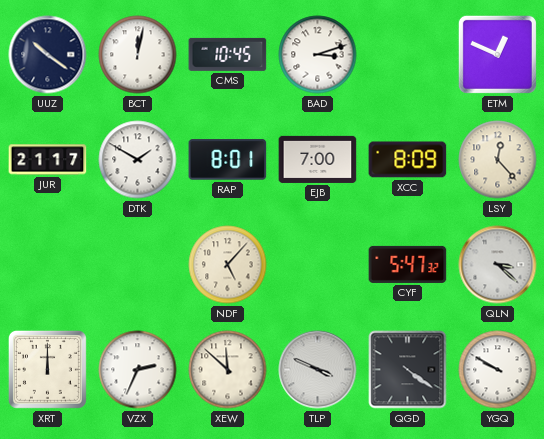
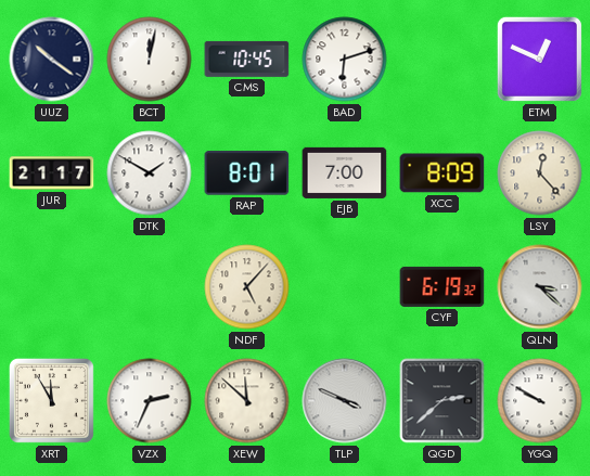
BAD: 3:12 -> 6:12 (345, 60)
CYF: 5:47 -> 6:19 (442, 286)
XRT: 12:00 -> 11:55 (51, 400)
QGD: 4:21 -> 2:38 (442, 401)
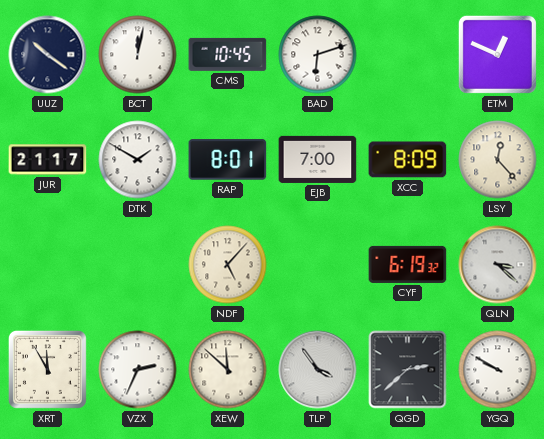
TLP: 3:49 -> 3:54 (318, 370)
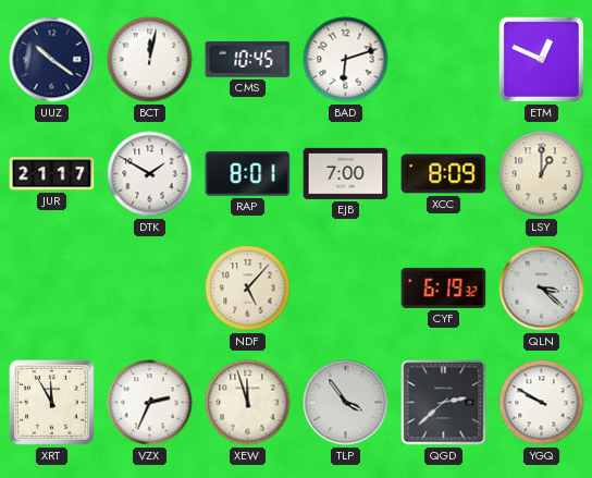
LSY: 12:23 -> 1:00 (542, 174)
XEW: 11:52 -> 11:57 (248, 403)
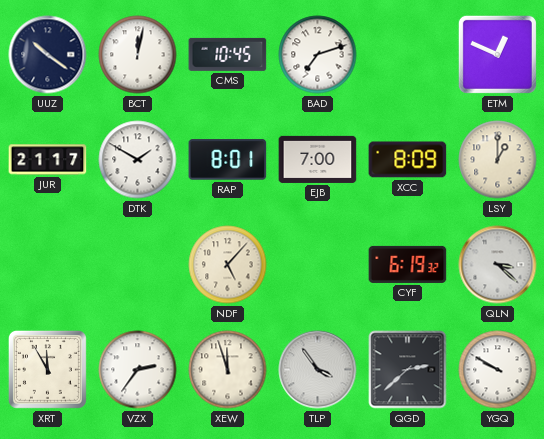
BAD: 6:12 -> 7:12 (318, 55)
VZX: 2:34 -> 2:36 (138, 370)
